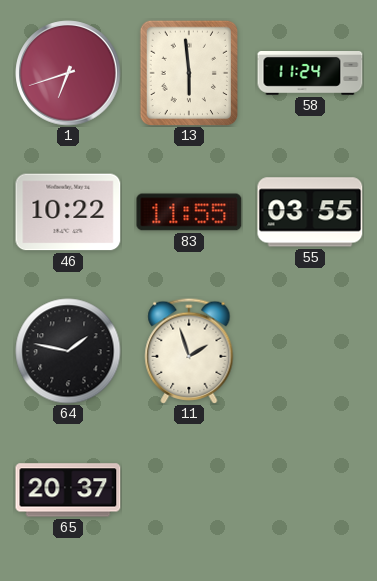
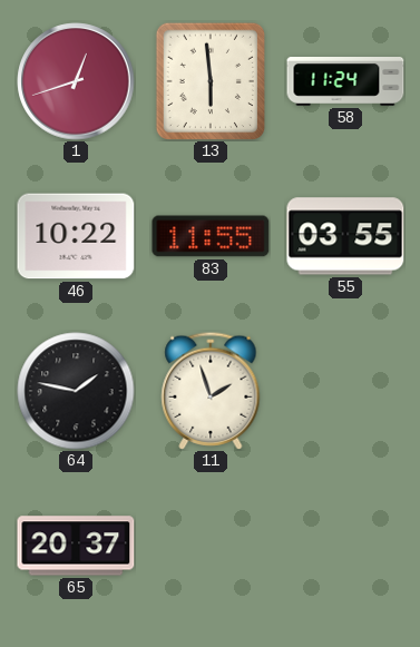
1: 6:42 -> 12:42 (76, 81)
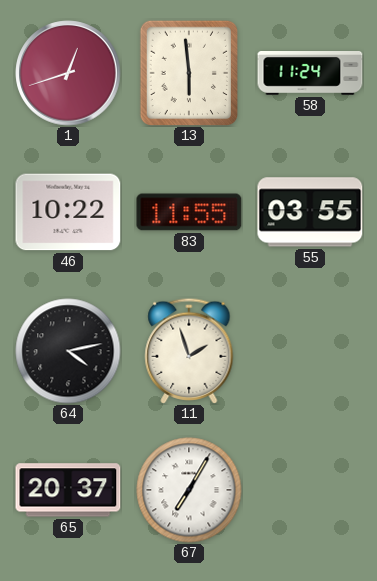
64: 1:47 -> 4:13 (68, 351)
67: none -> 7:05 (189, 490)
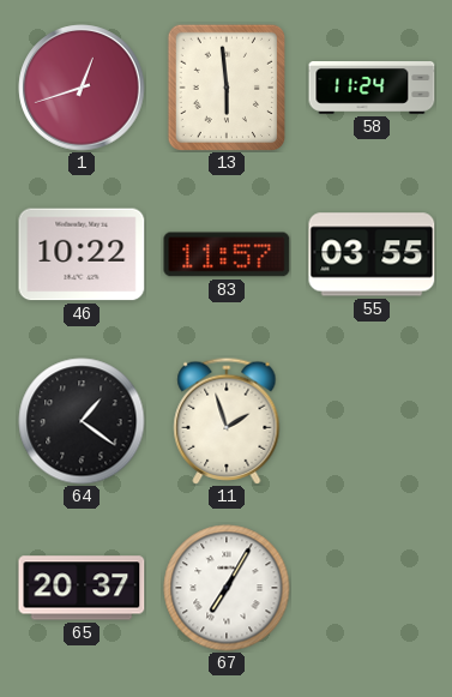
83: 11:55 -> 11:57 (227, 254)
64: 4:13 -> 1:21 (82, 421)
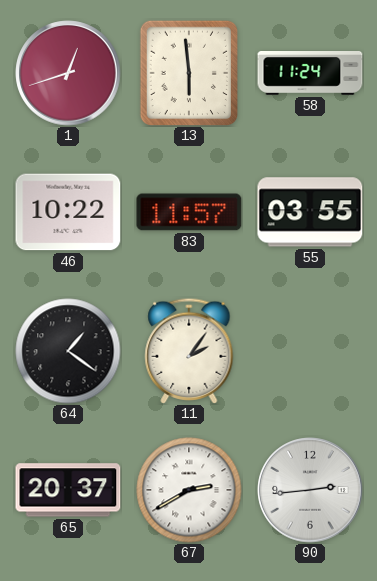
11: 1:57 -> 2:06 (189, 351)
67: 7:05 -> 2:40 (189, 490)
90: none -> 2:44 (310, 490)
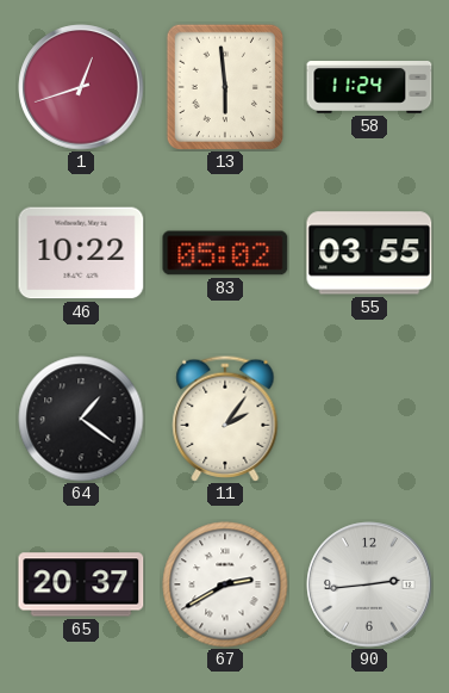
83: 11:57 -> 05:02 (225, 253)
